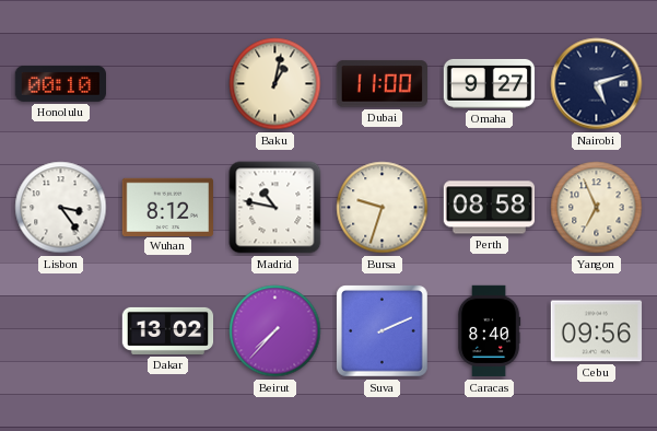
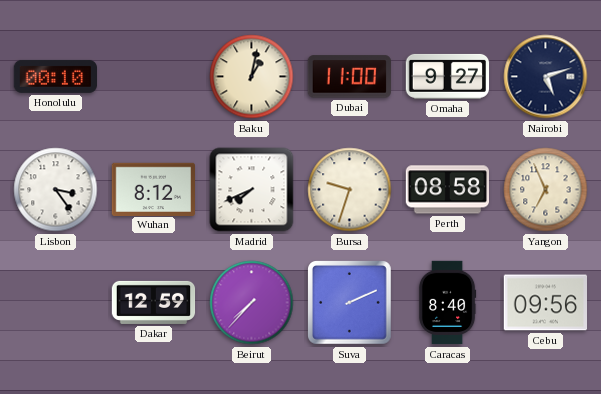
Madrid: 10:47 -> 7:41 (252, 190)
Dakar: 13:02 -> 12:59 (154, 302)
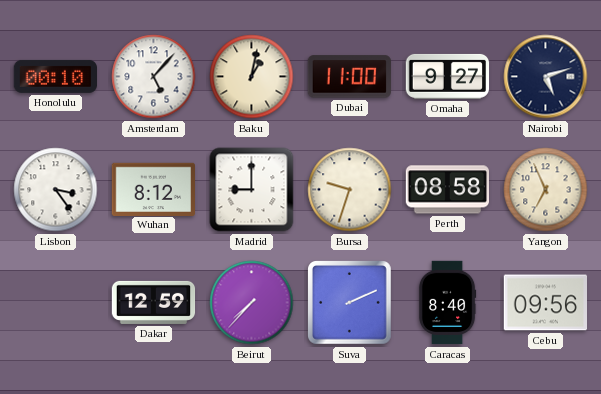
Amsterdam: none -> 5:07 (154, 77)
Madrid: 7:41 -> 9:00 (252, 190)
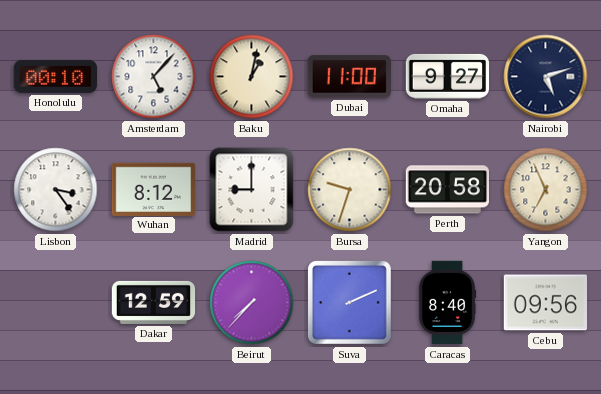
Perth: 08:58 -> 20:58 (447, 190)
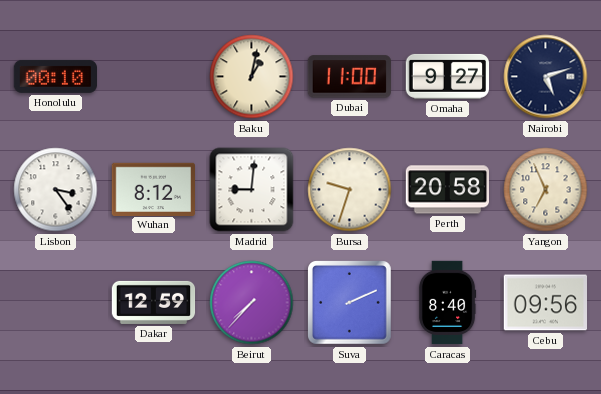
Amsterdam: 5:07 -> none (154, 77)
Madrid: 9:00 -> 9:01 (252, 190)
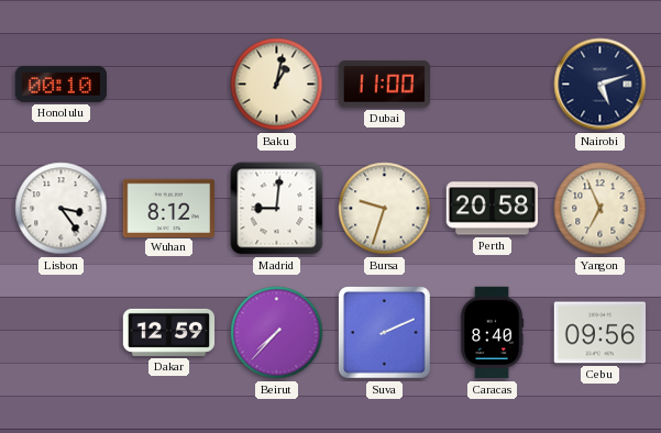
Omaha: 9:27 -> none (448, 76)
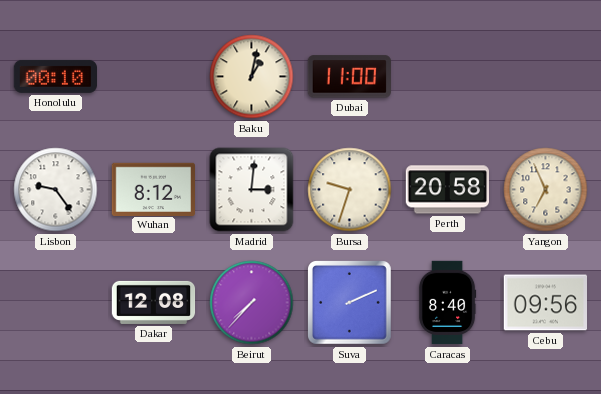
Nairobi: 5:12 -> none (601, 85)
Lisbon: 3:24 -> 9:24 (56, 190)
Madrid: 9:01 -> 3:01 (252, 190)
Dakar: 12:59 -> 12:08 (154, 302)
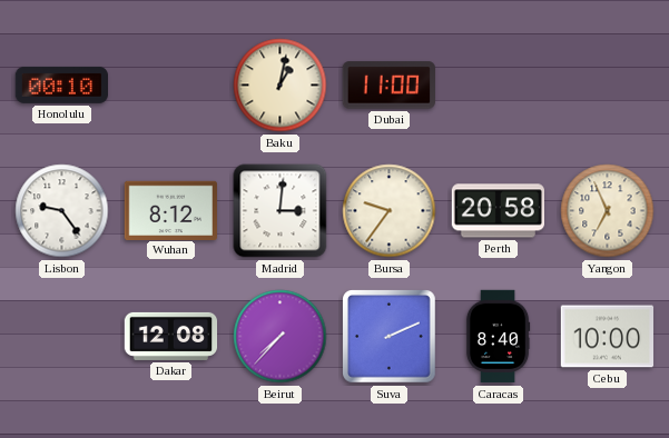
Bursa: 9:33 -> 9:36 (390, 211)
Cebu: 09:56 -> 10:00 (608, 337)
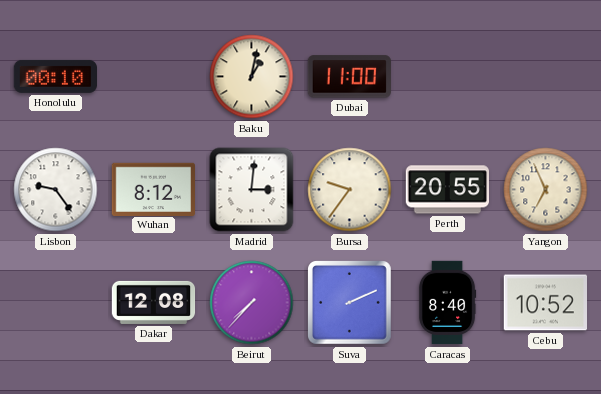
Perth: 20:58 -> 20:55 (447, 190)
Cebu: 10:00 -> 10:52 (546, 303)
